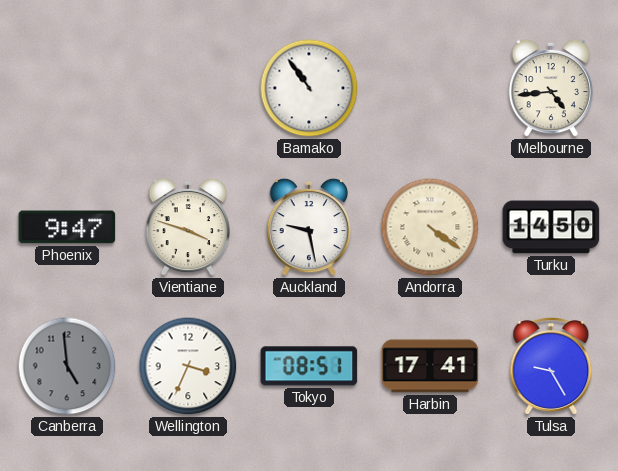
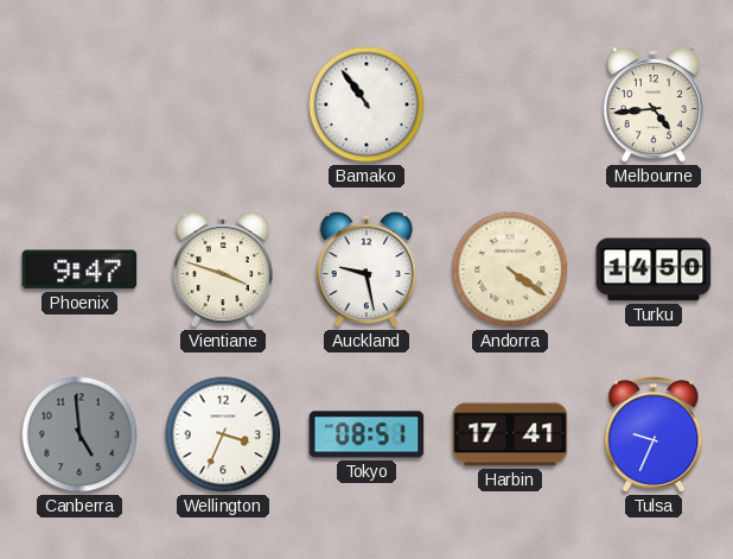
Tulsa: 9:25 -> 9:34 (654, 436)
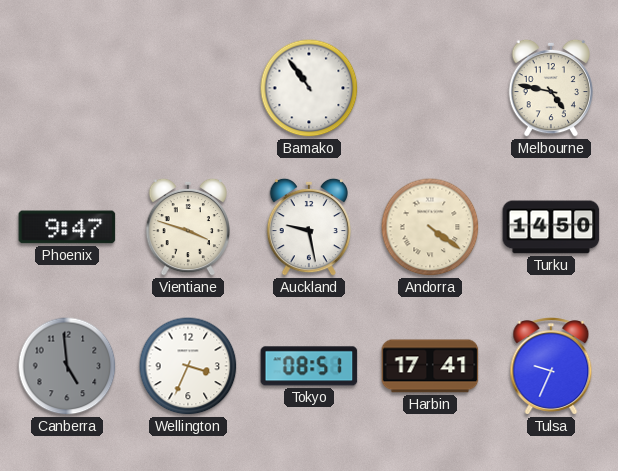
Melbourne: 4:44 -> 4:47 (550, 88)
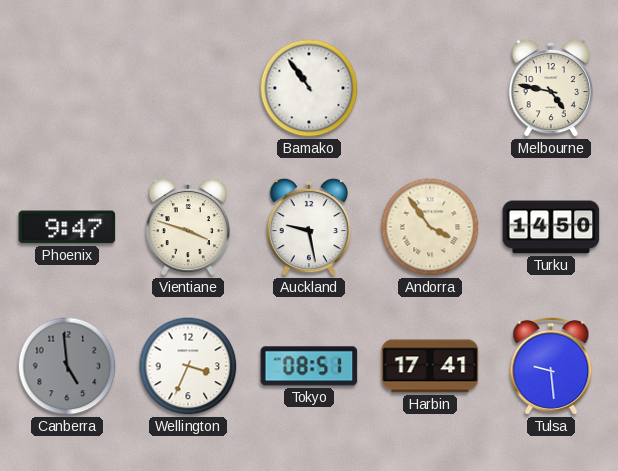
Andorra: 4:21 -> 3:54 (430, 227)
Tulsa: 9:34 -> 9:29 (551, 367)
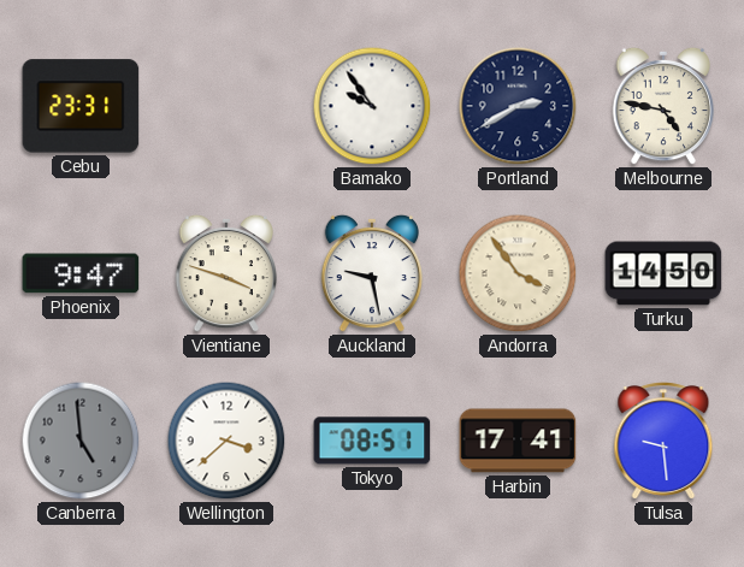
Cebu: none -> 23:31 (81, 106)
Bamako: 10:54 -> 9:54 (372, 106)
Portland: none -> 2:40 (518, 106)
Wellington: 3:34 -> 3:38 (226, 441)
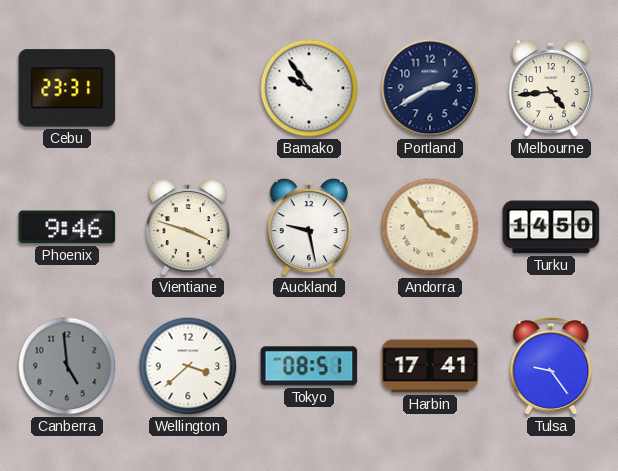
Melbourne: 4:47 -> 4:44 (550, 88)
Phoenix: 9:47 -> 9:46 (67, 227)
Tulsa: 9:29 -> 9:24 (551, 367)
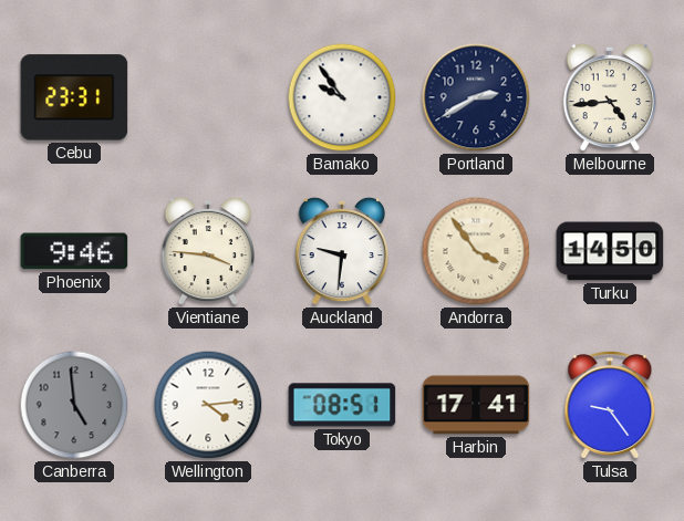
Vientiane: 3:48 -> 3:46 (207, 251)
Auckland: 9:28 -> 9:31 (341, 251)
Wellington: 3:38 -> 4:14 (208, 405)
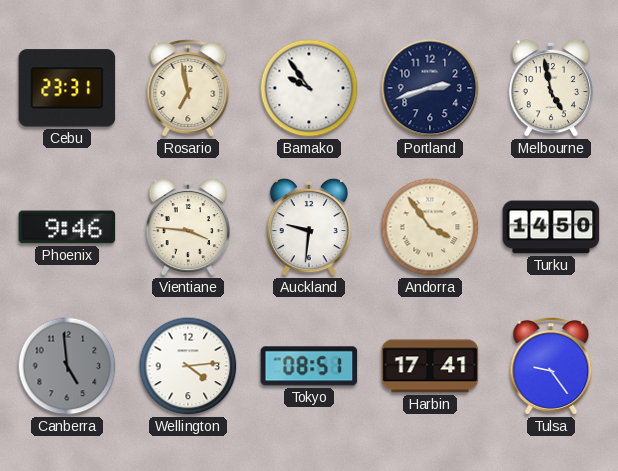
Rosario: none -> 6:58 (188, 89)
Portland: 2:40 -> 2:42 (430, 88)
Melbourne: 4:44 -> 4:58 (550, 88)
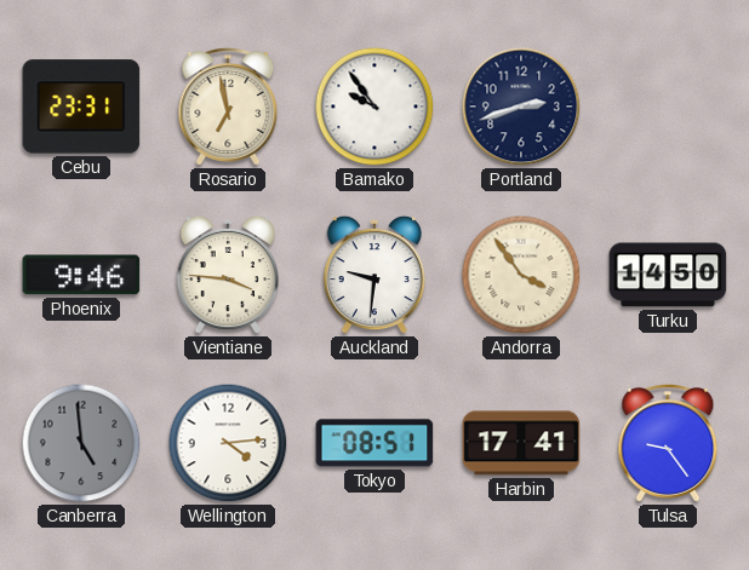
Melbourne: 4:58 -> none (550, 88)
